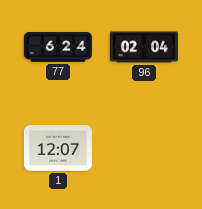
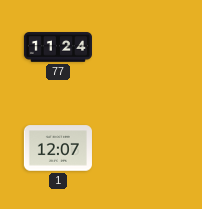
77: 6:24 -> 11:24 (58, 47)
96: 02:04 -> none (144, 47)
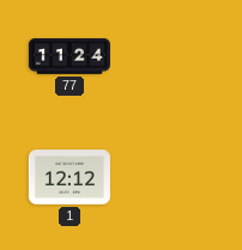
1: 12:07 -> 12:12 (69, 177)
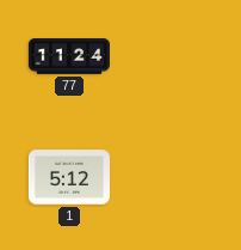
1: 12:12 -> 5:12 (69, 177)
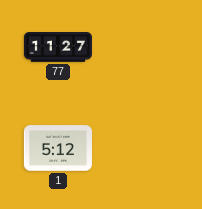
77: 11:24 -> 11:27 (58, 47)
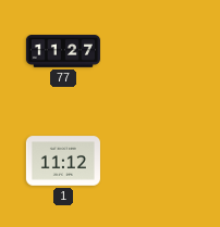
1: 5:12 -> 11:12 (63, 161)
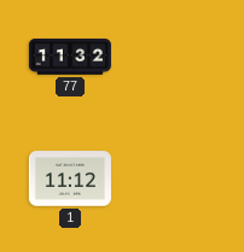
77: 11:27 -> 11:32 (70, 57)
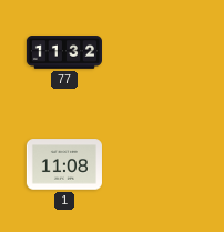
1: 11:12 -> 11:08 (64, 164)
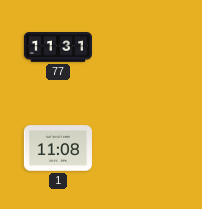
77: 11:32 -> 11:31 (58, 47)
